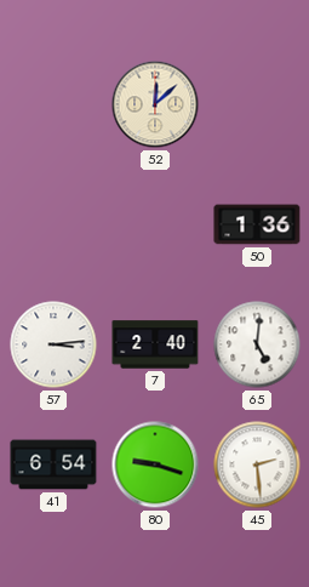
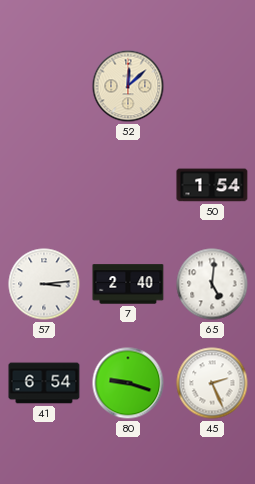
50: 1:36 -> 1:54 (212, 185)
45: 2:29 -> 2:26 (212, 383)
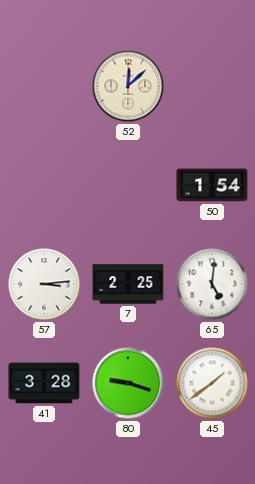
7: 2:40 -> 2:25 (128, 284)
41: 6:54 -> 3:28 (44, 383)
45: 2:26 -> 1:39 (212, 383)
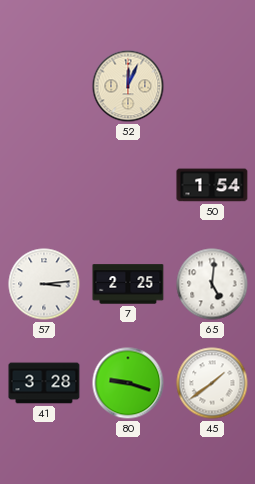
52: 12:08 -> 12:04 (128, 86)
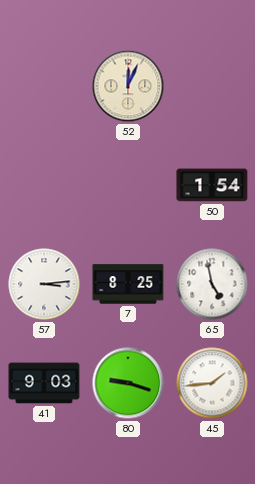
7: 2:25 -> 8:25 (128, 284)
65: 5:01 -> 4:58 (212, 284)
41: 3:28 -> 9:03 (44, 383)
45: 1:39 -> 1:44 (212, 383)
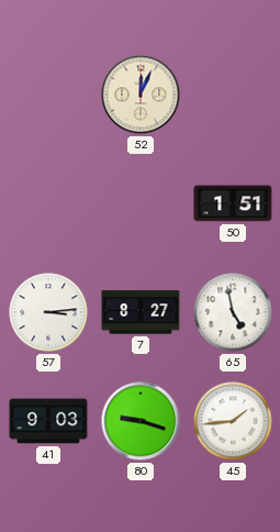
50: 1:54 -> 1:51 (233, 203)
7: 8:25 -> 8:27 (141, 312)
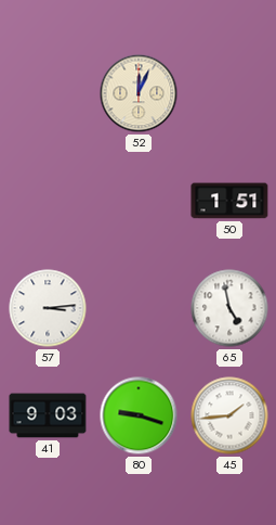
7: 8:27 -> none (141, 312)
